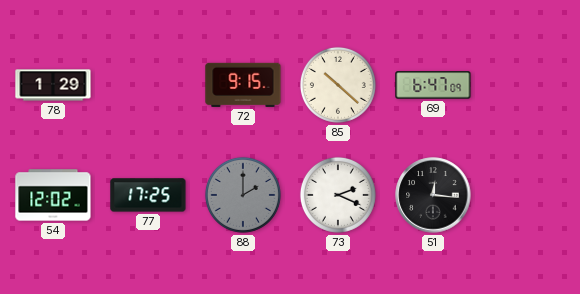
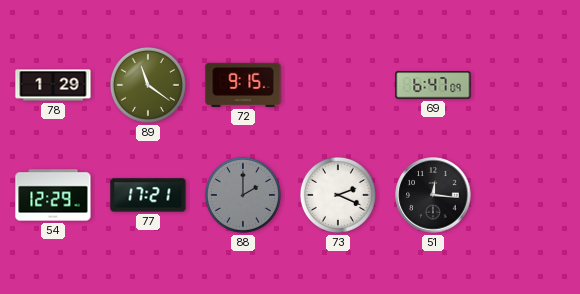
89: none -> 11:21 (148, 85)
85: 10:22 -> none (338, 85)
54: 12:02 -> 12:29 (53, 195)
77: 17:25 -> 17:21 (148, 195)
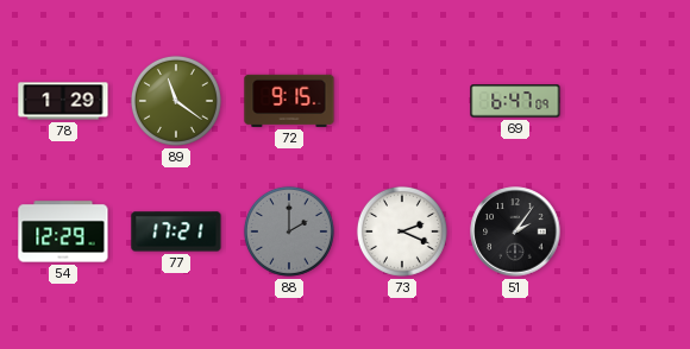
51: 12:16 -> 2:06 (515, 231)
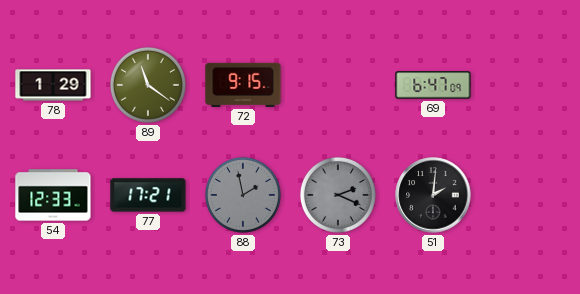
54: 12:29 -> 12:33 (53, 195)
88: 2:00 -> 1:58 (243, 195)
73 dial: white -> grey (338, 195)
51: 2:06 -> 2:01 (433, 195)
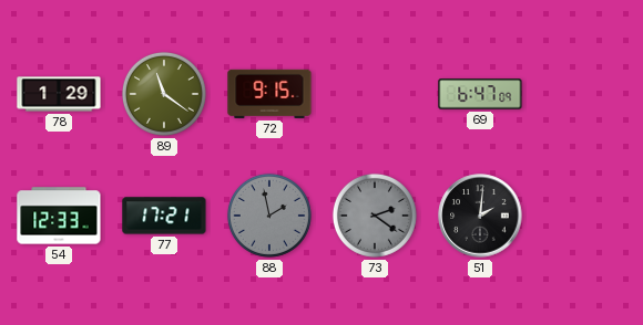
73: 2:19 -> 2:21 (375, 216)
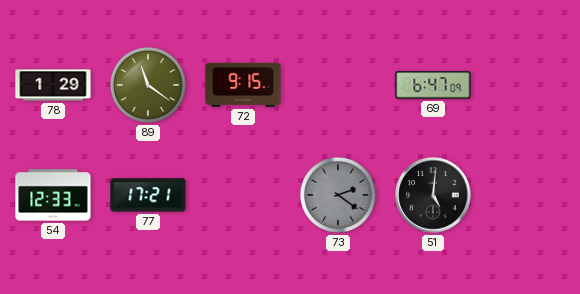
88: 1:58 -> none (269, 216)
51: 2:01 -> 5:01 (433, 195)
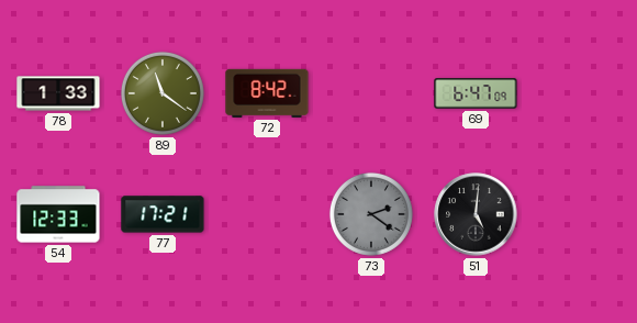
78: 1:29 -> 1:33 (58, 93)
72: 9:15 -> 8:42 (267, 93)
